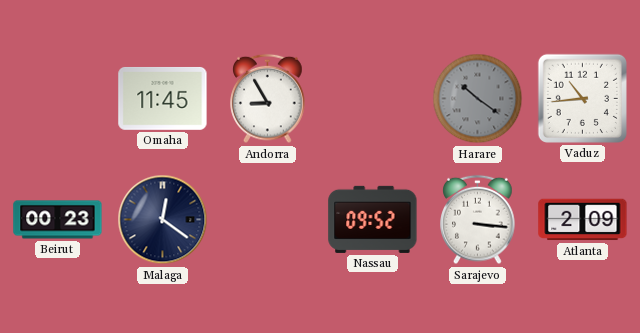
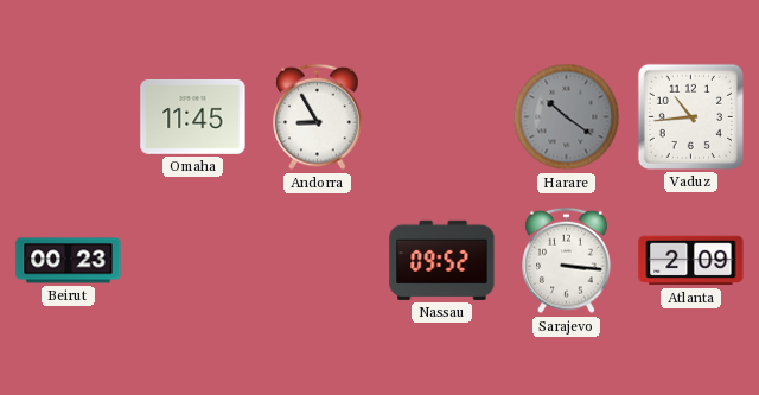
Malaga: 12:21 -> none (163, 220)
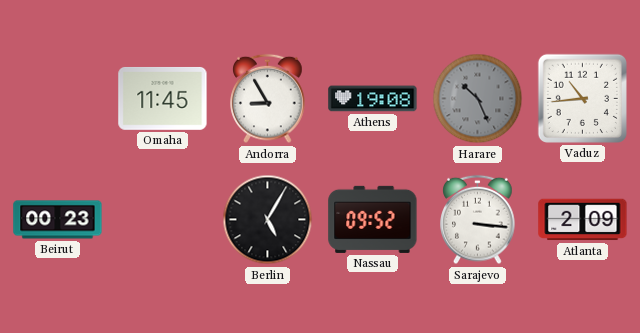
Athens: none -> 19:08 (373, 99)
Harare: 10:21 -> 10:26 (478, 99)
Berlin: none -> 5:05 (268, 220)
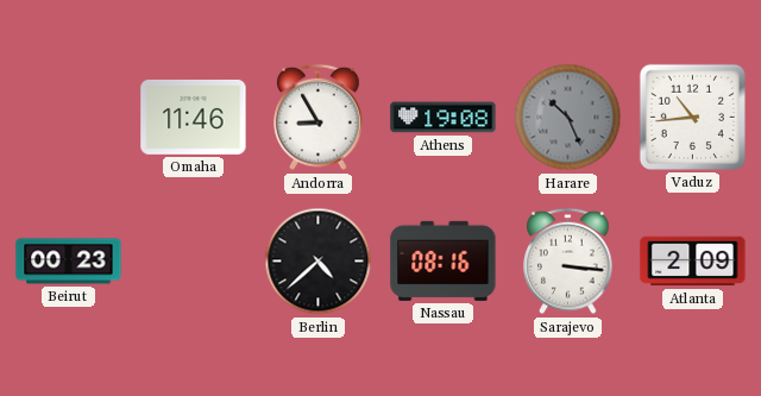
Omaha: 11:45 -> 11:46 (194, 118)
Berlin: 5:05 -> 4:38 (319, 262)
Nassau: 09:52 -> 08:16 (444, 260)
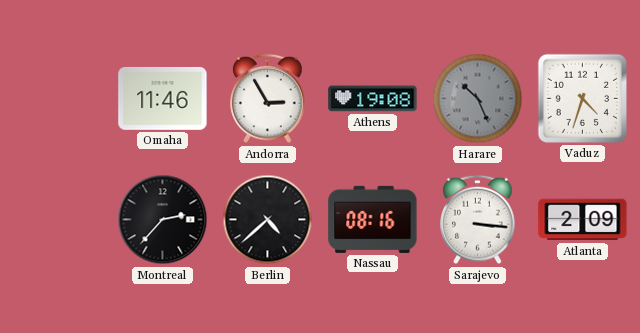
Andorra: 8:55 -> 2:55 (268, 99)
Vaduz: 10:44 -> 4:33 (582, 98)
Beirut: 00:23 -> none (69, 262)
Montreal: none -> 2:37 (163, 220)
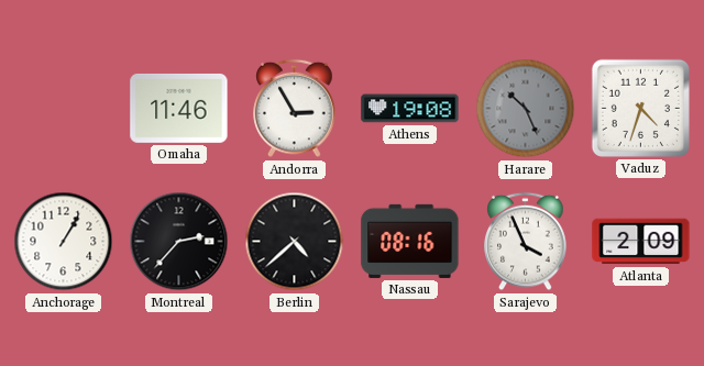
Anchorage: none -> 1:05 (64, 242)
Sarajevo: 3:16 -> 3:56 (526, 242)
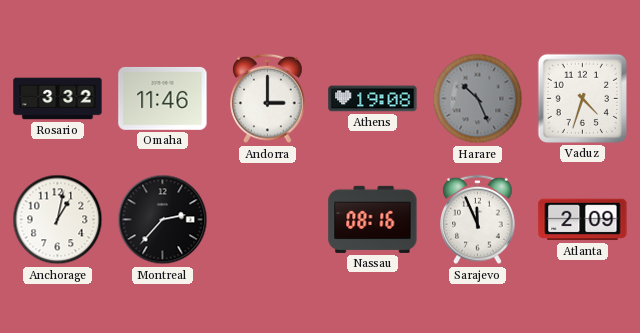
Rosario: none -> 3:32 (58, 99)
Andorra: 2:55 -> 3:00 (268, 99)
Anchorage: 1:05 -> 1:02 (58, 220)
Berlin: 4:38 -> none (295, 242)
Sarajevo: 3:56 -> 11:56 (478, 220)
